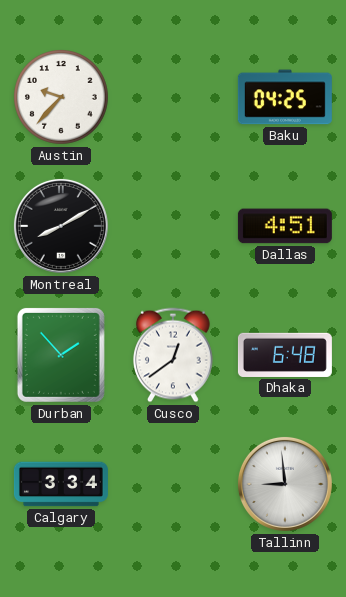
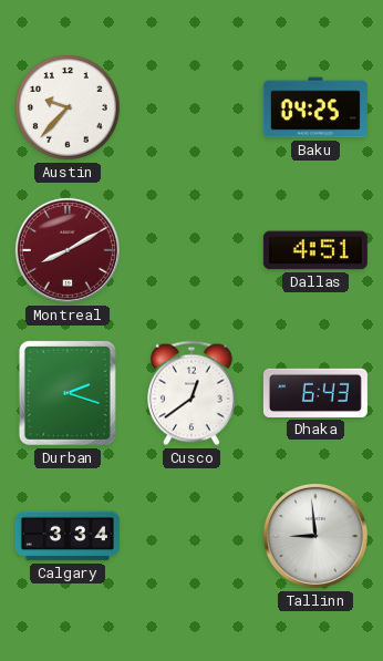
Montreal dial: black -> burgundy (68, 250)
Durban: 1:53 -> 2:18 (68, 393)
Dhaka: 6:48 -> 6:43 (315, 393)
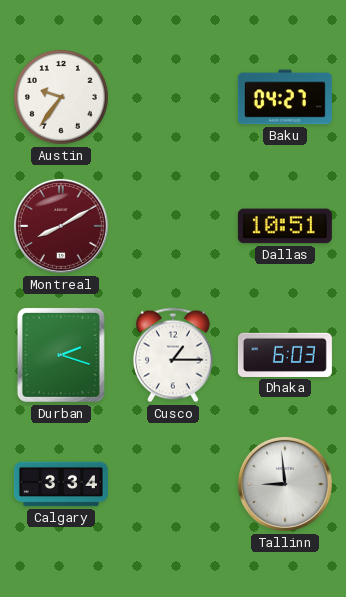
Austin: 9:37 -> 9:36 (62, 98)
Baku: 04:25 -> 04:27 (285, 97)
Dallas: 4:51 -> 10:51 (285, 226)
Cusco: 12:39 -> 1:15 (174, 355)
Dhaka: 6:43 -> 6:03 (285, 355)
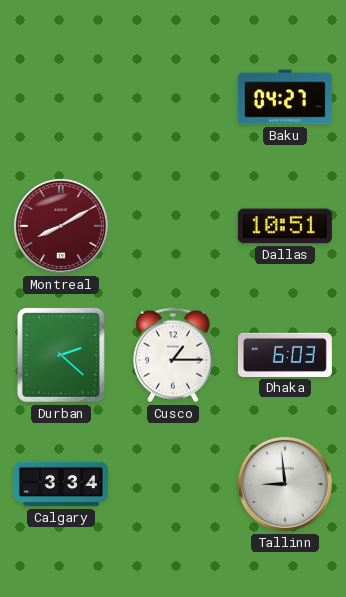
Austin: 9:36 -> none (62, 98)
Durban: 2:18 -> 2:22 (61, 355)
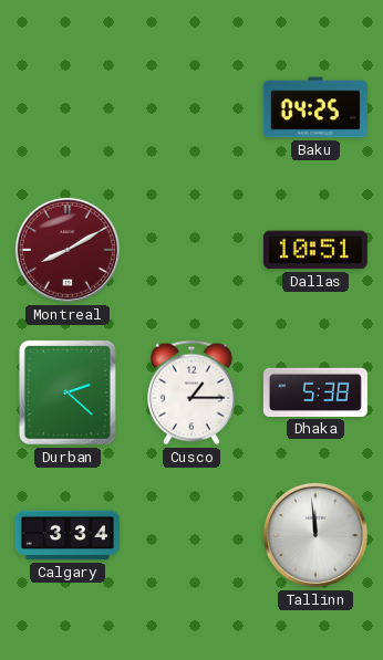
Baku: 04:27 -> 04:25 (315, 107)
Dhaka: 6:03 -> 5:38 (315, 392)
Tallinn: 8:59 -> 11:59 (315, 535)
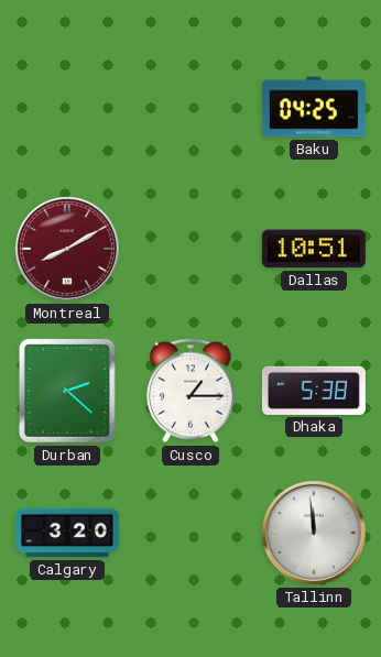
Calgary: 3:34 -> 3:20 (67, 533)
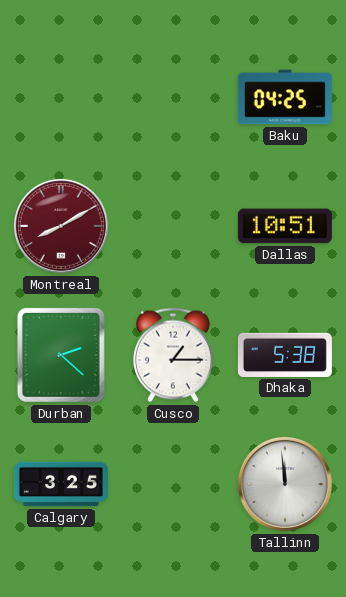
Calgary: 3:20 -> 3:25 (61, 484)
